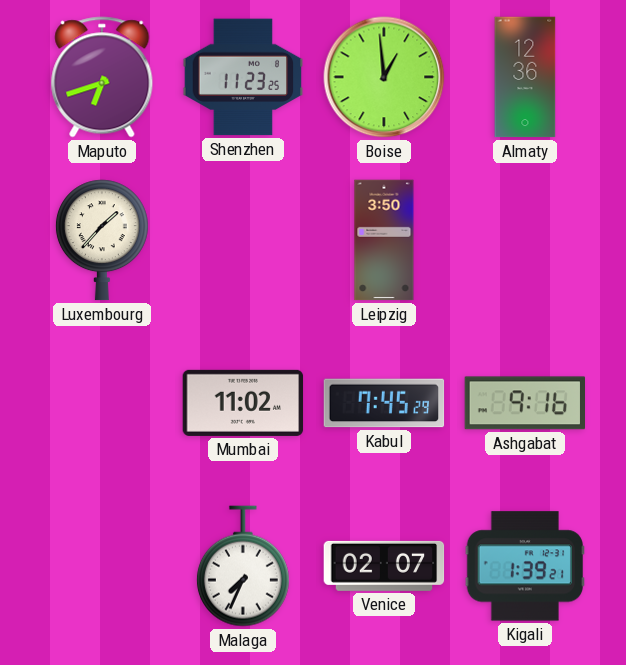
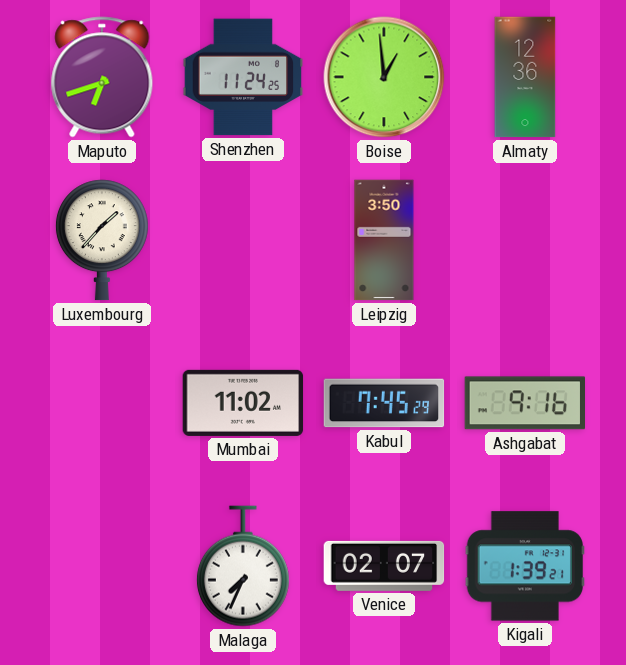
Shenzhen: 11:23 -> 11:24 (243, 77)
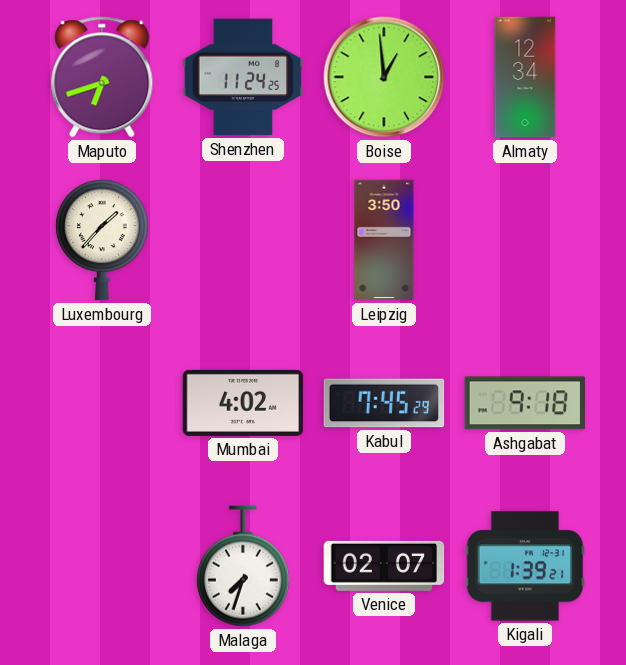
Almaty: 12:36 -> 12:34 (525, 77)
Mumbai: 11:02 -> 4:02 (243, 403)
Ashgabat: 9:16 -> 9:18 (524, 403)
Malaga: 7:34 -> 7:33 (243, 566)
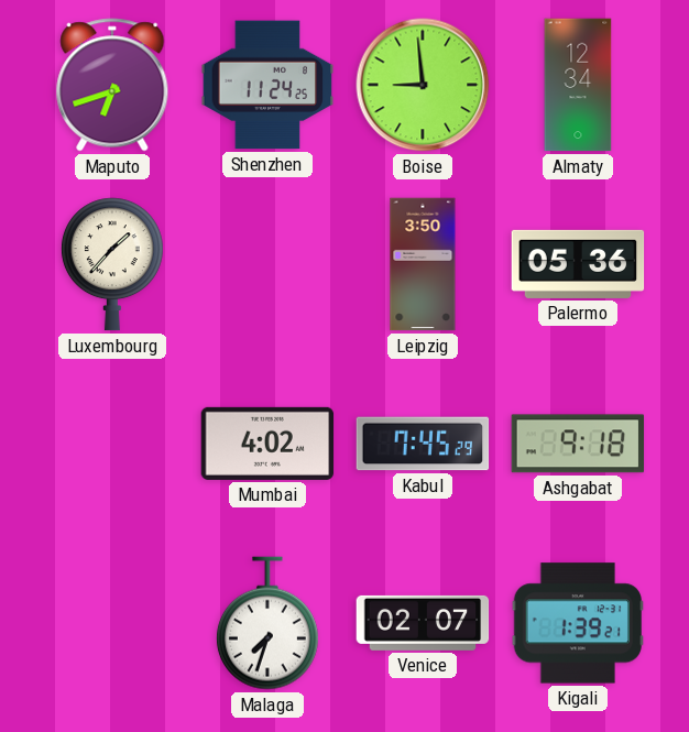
Boise: 12:59 -> 8:59 (423, 85)
Palermo: none -> 05:36 (578, 264)
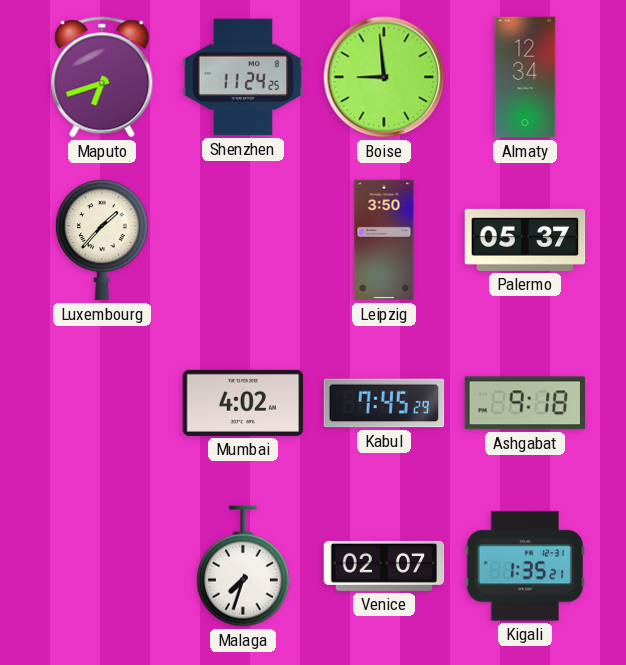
Palermo: 05:36 -> 05:37 (525, 240)
Kigali: 1:39 -> 1:35 (525, 566)
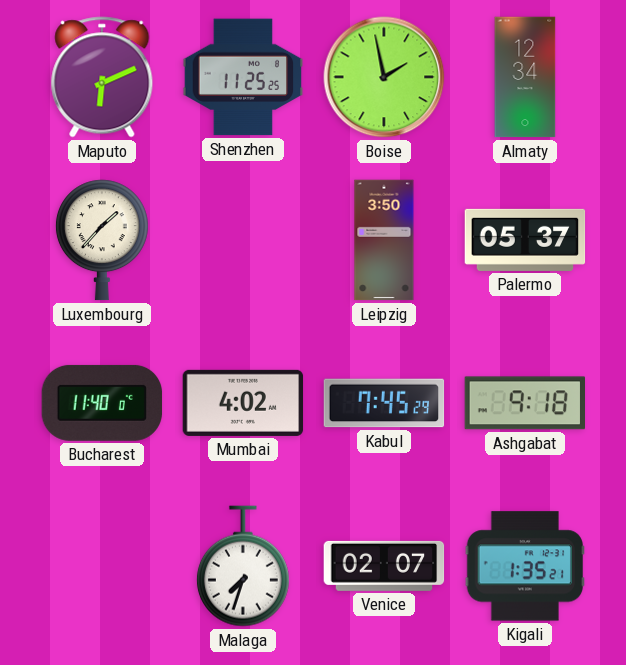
Maputo: 6:42 -> 6:11 (102, 77)
Shenzhen: 11:24 -> 11:25 (243, 77)
Boise: 8:59 -> 1:58 (384, 77)
Bucharest: none -> 11:40 (102, 403)
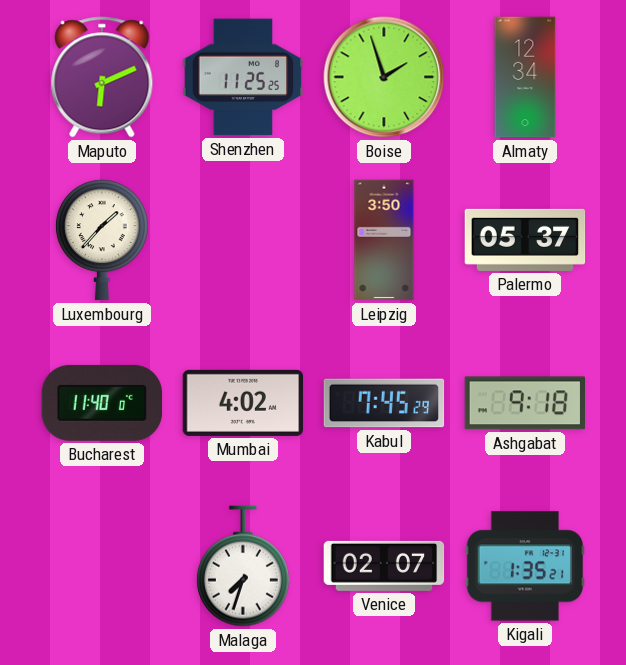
Boise: 1:58 -> 1:57 (384, 77)
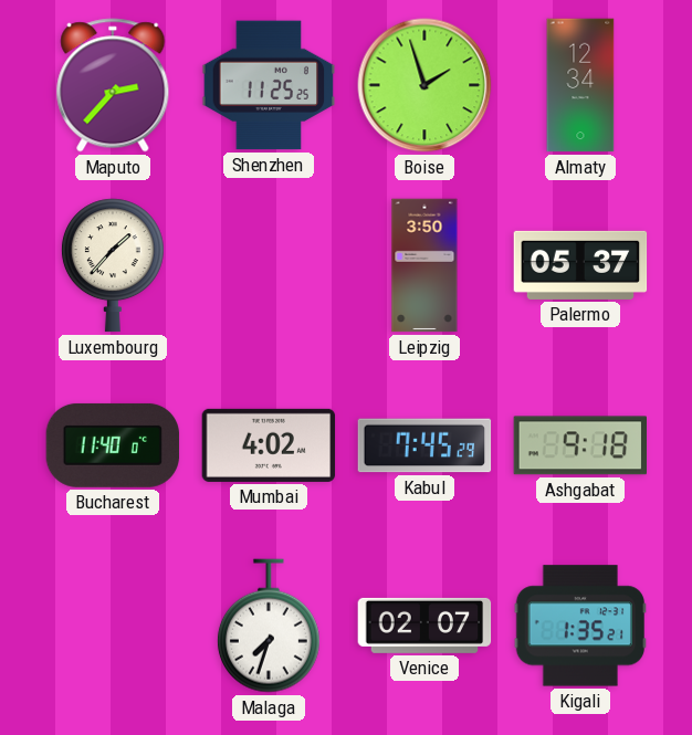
Maputo: 6:11 -> 2:37 (113, 85)
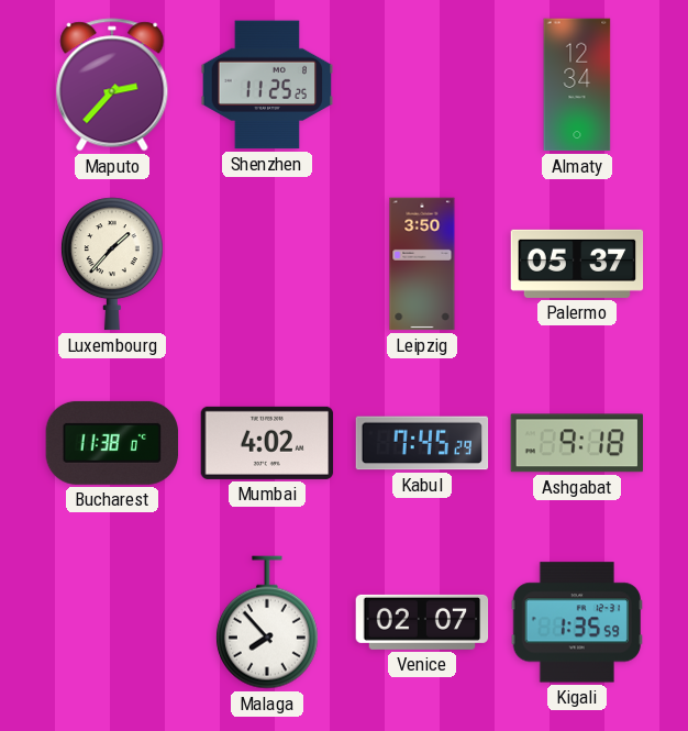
Boise: 1:57 -> none (424, 85)
Bucharest: 11:40 -> 11:38 (112, 443)
Malaga: 7:33 -> 7:53 (267, 622)
Kigali: 1:35:21 -> 1:35:59 (577, 622)
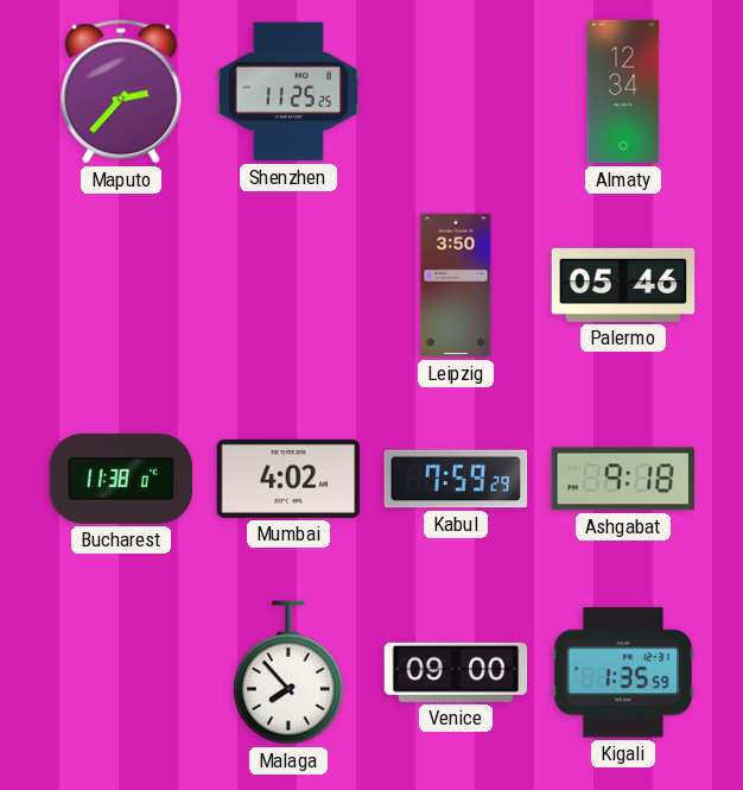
Luxembourg: 1:37 -> none (112, 264)
Palermo: 05:37 -> 05:46 (623, 285)
Kabul: 7:45 -> 7:59 (456, 479)
Venice: 02:07 -> 09:00 (456, 672)
